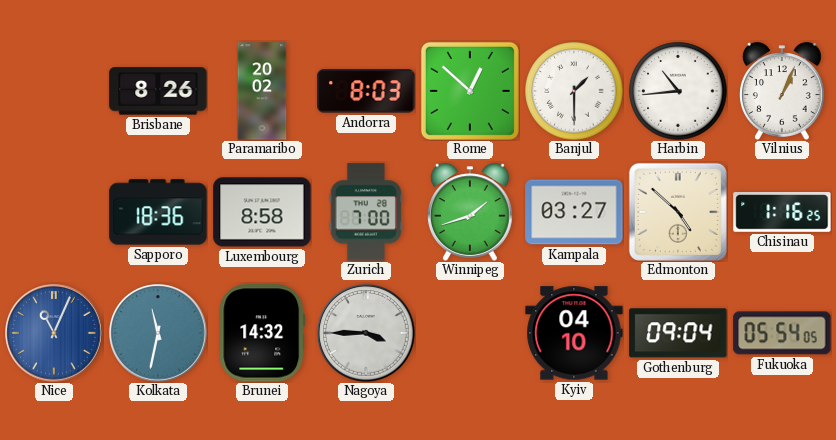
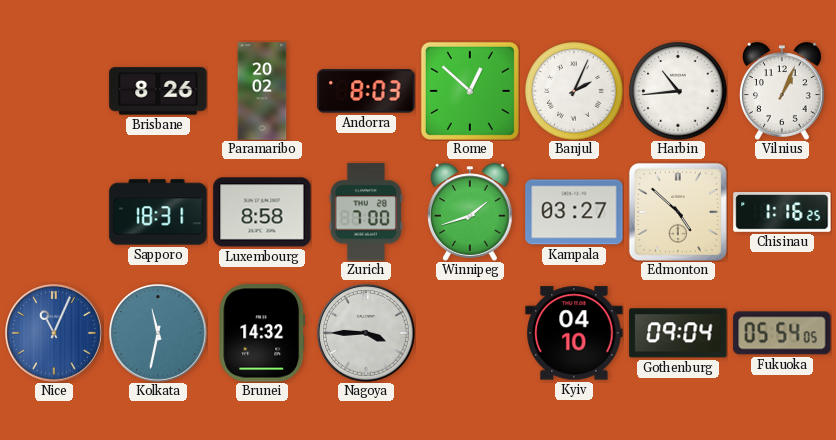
Banjul: 1:30 -> 2:04 (574, 91)
Sapporo: 18:36 -> 18:31 (158, 212)
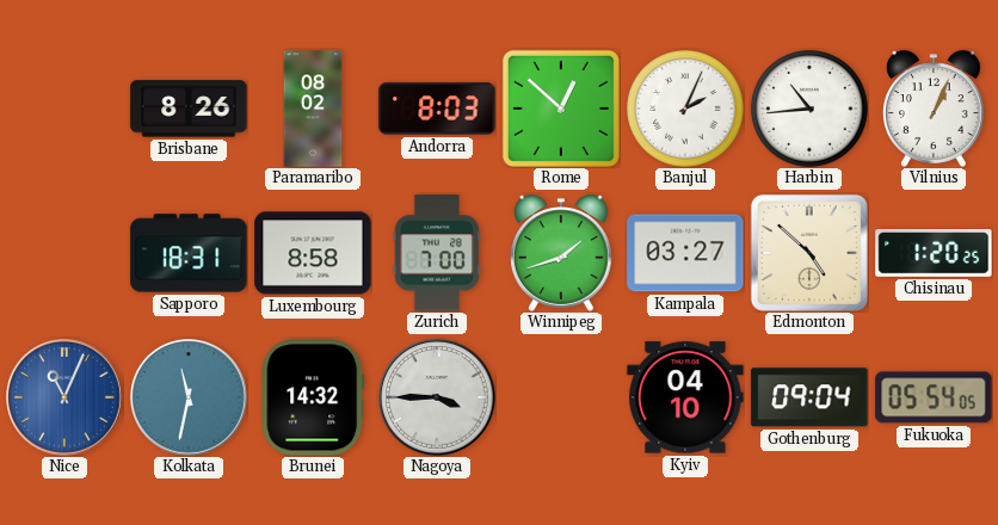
Paramaribo: 20:02 -> 08:02 (313, 109)
Chisinau: 1:16 -> 1:20 (934, 254)
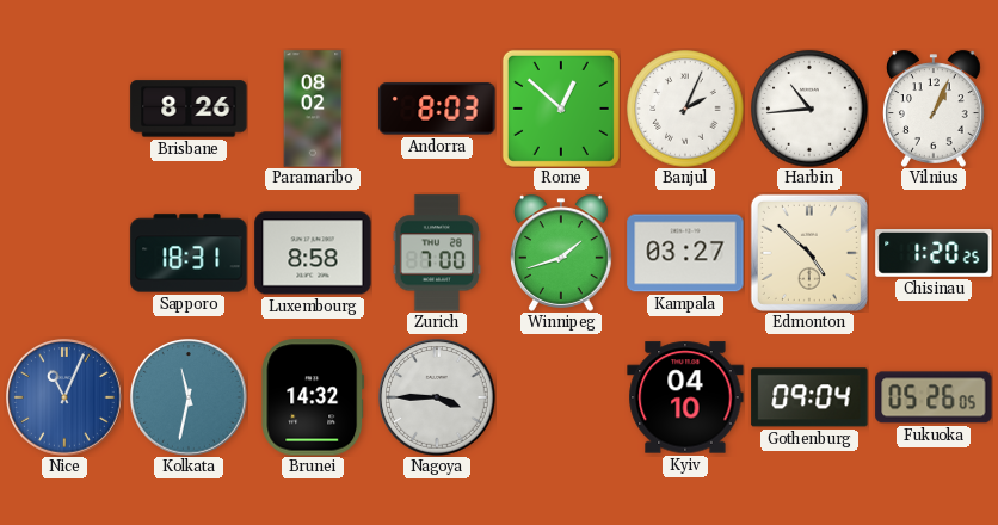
Fukuoka: 05:54 -> 05:26 (934, 397)
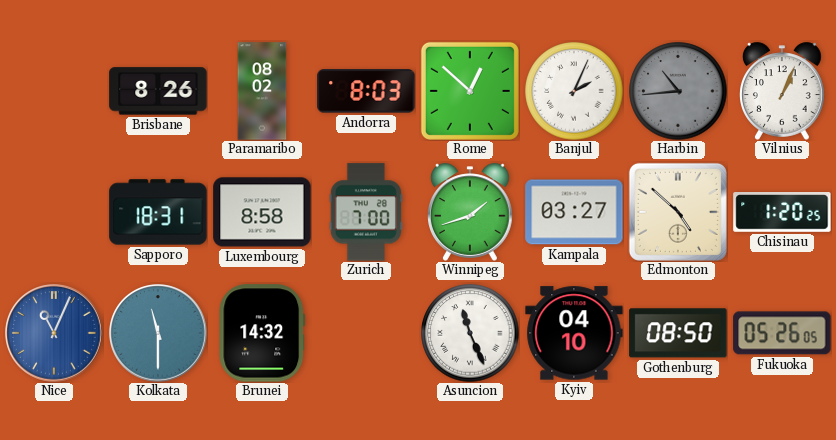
Harbin dial: white -> grey (678, 91)
Kolkata: 11:32 -> 11:30 (159, 334)
Nagoya: 3:45 -> none (438, 399)
Asuncion: none -> 11:26 (470, 333)
Gothenburg: 09:04 -> 08:50 (678, 333)
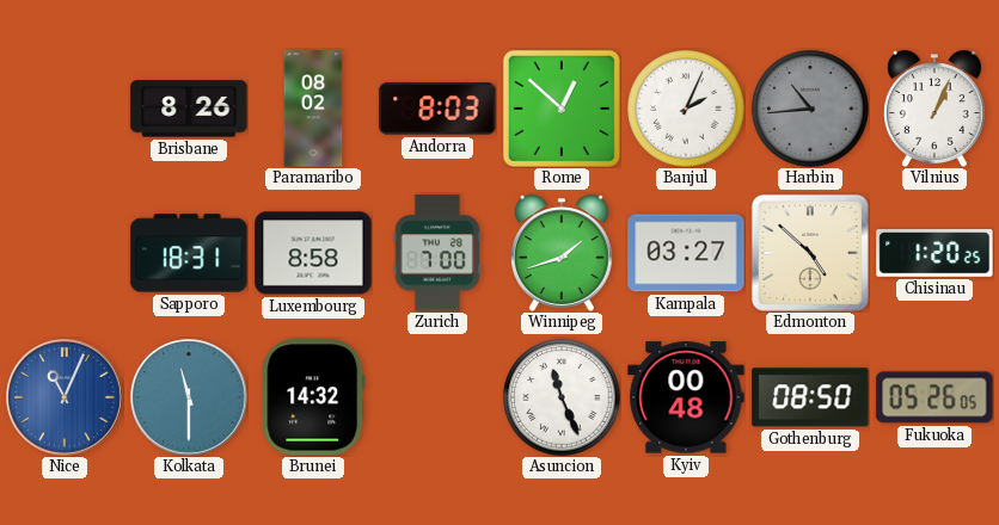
Kyiv: 04:10 -> 00:48 (686, 397)
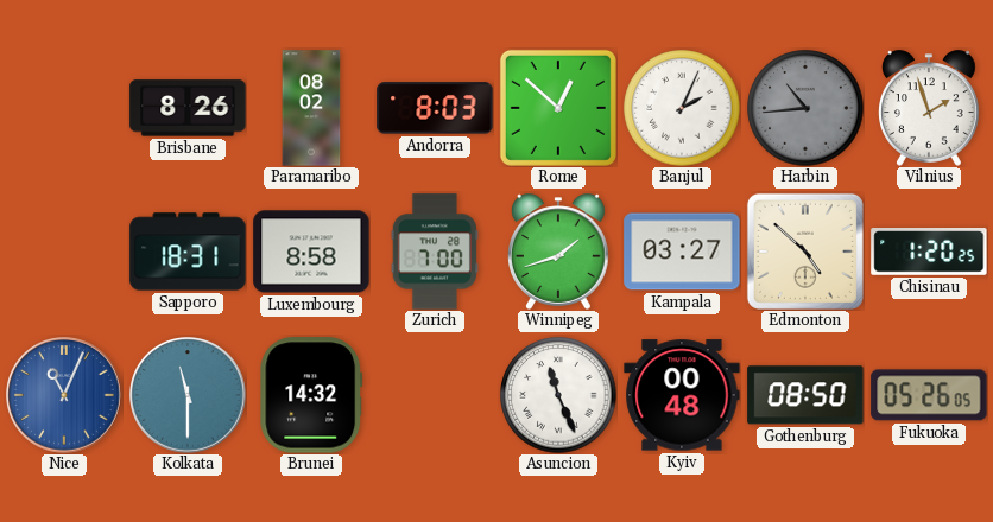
Vilnius: 1:04 -> 1:57 (930, 108)
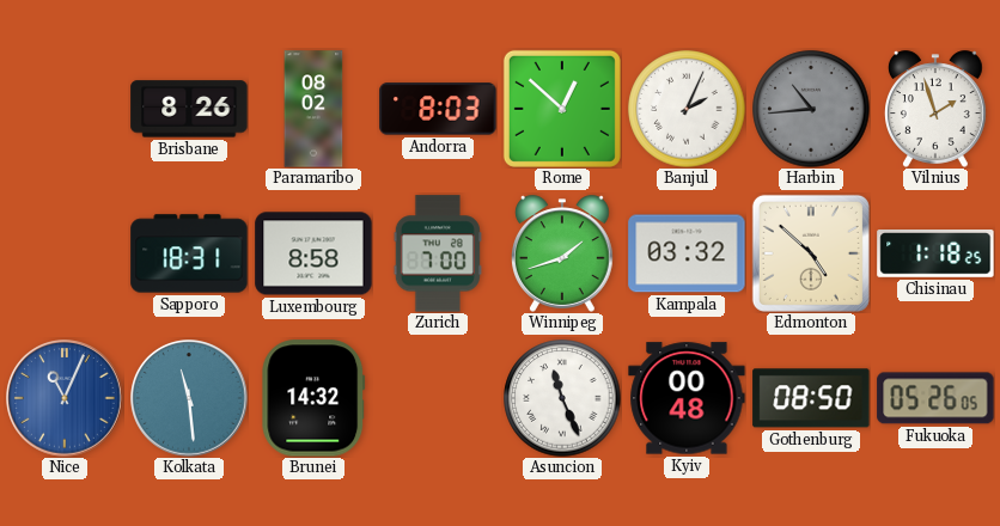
Kampala: 03:27 -> 03:32 (687, 253)
Chisinau: 1:20 -> 1:18 (935, 255)
Kolkata: 11:30 -> 11:29 (190, 399)
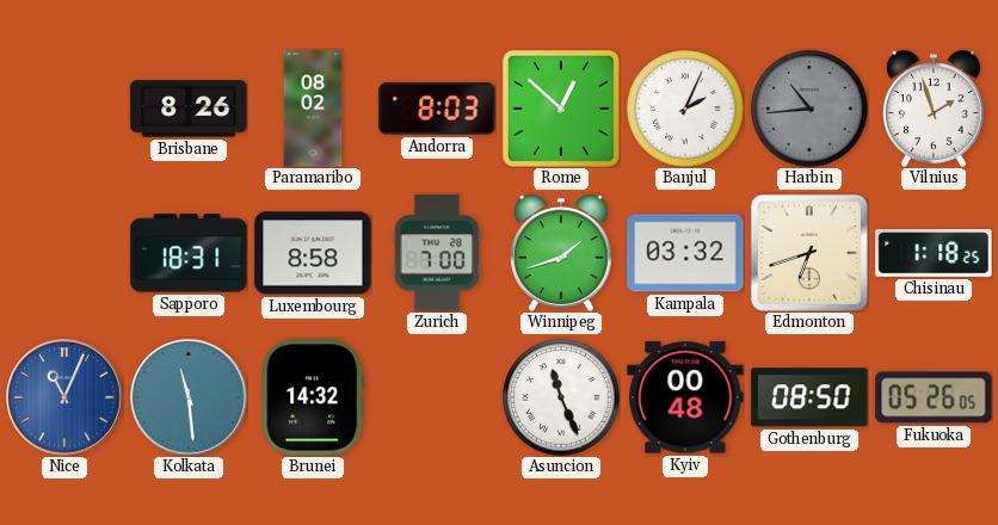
Edmonton: 4:52 -> 6:42 (809, 253)
